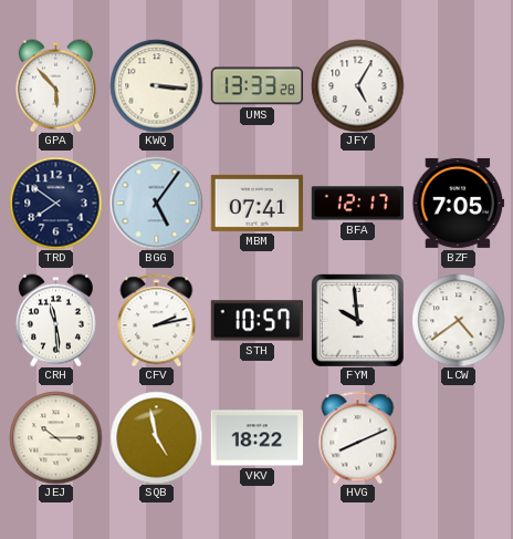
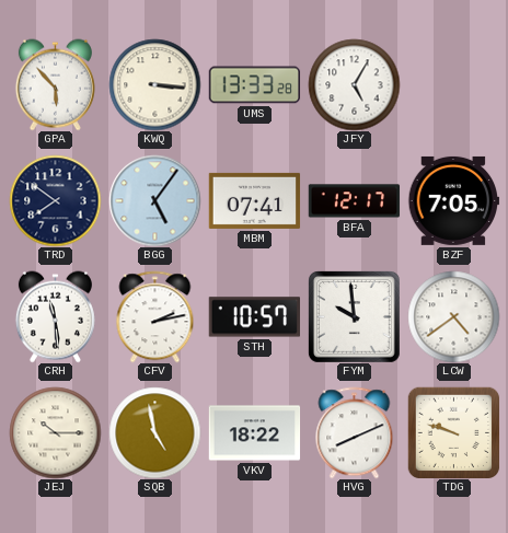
TDG: none -> 9:48 (453, 432)
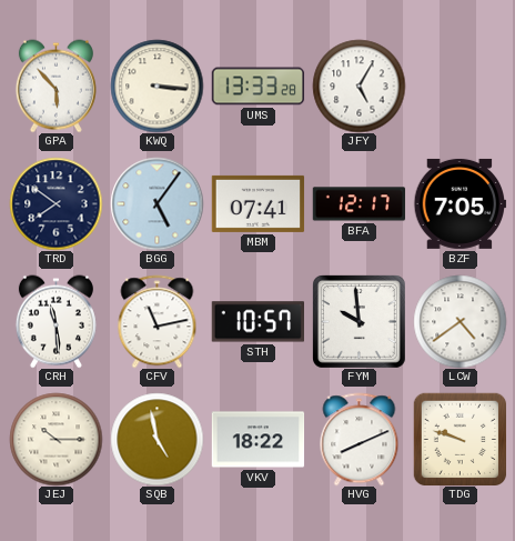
CFV: 2:13 -> 11:13 (158, 321)
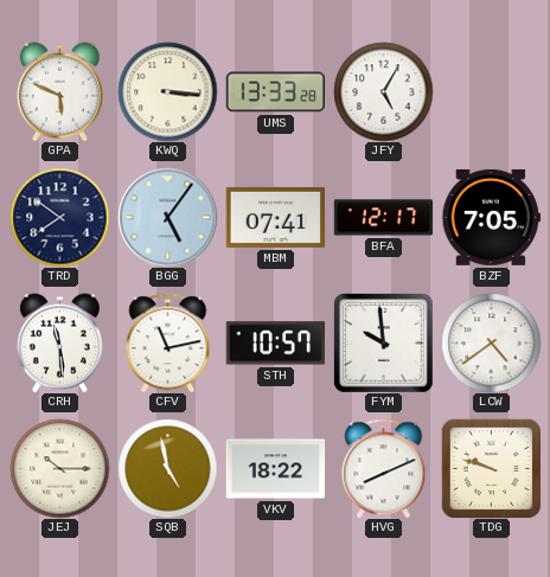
GPA: 5:53 -> 5:49 (59, 91)
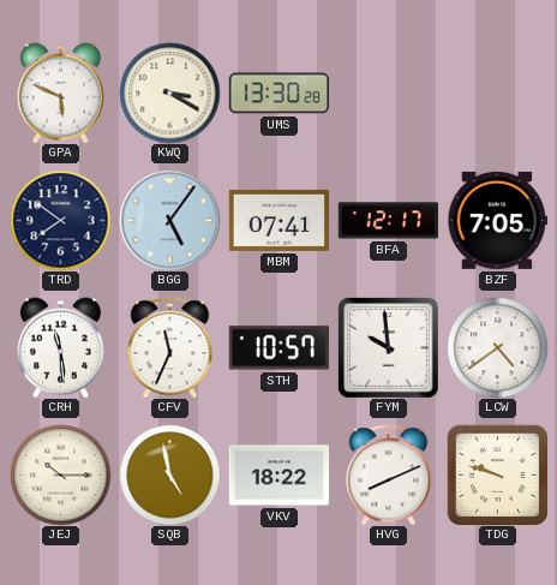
KWQ: 3:16 -> 3:20 (169, 92)
UMS: 13:33 -> 13:30 (278, 94)
JFY: 5:05 -> none (383, 91)
CFV: 11:13 -> 11:34 (170, 347)
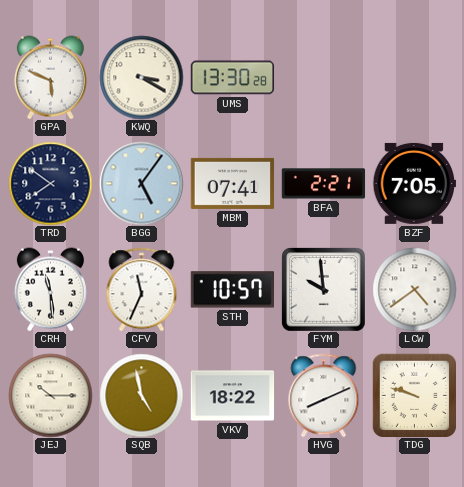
BFA: 12:17 -> 2:21 (323, 184)
